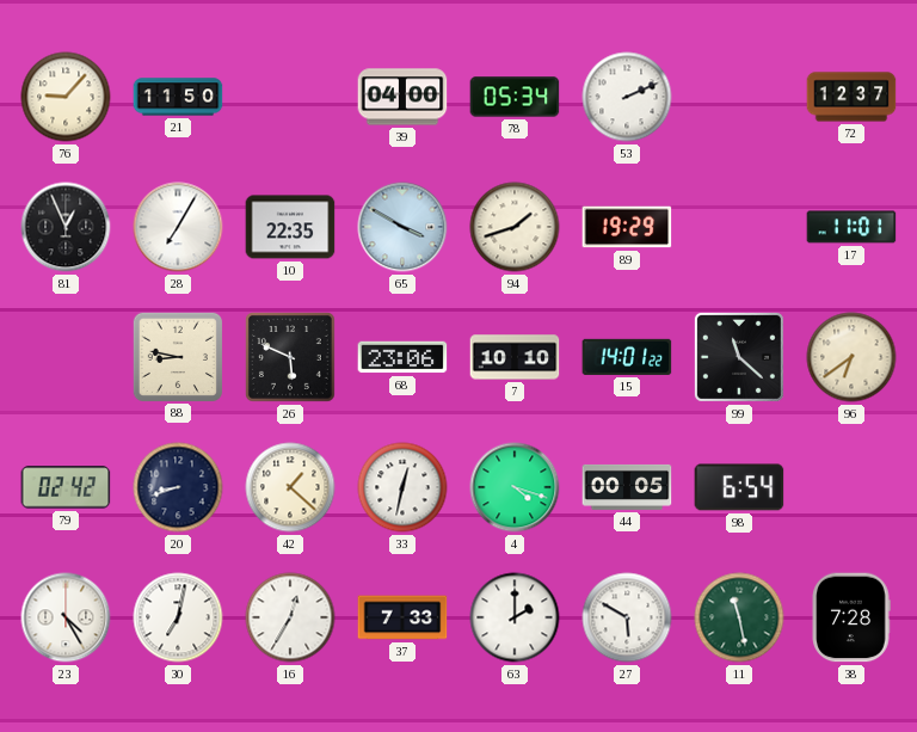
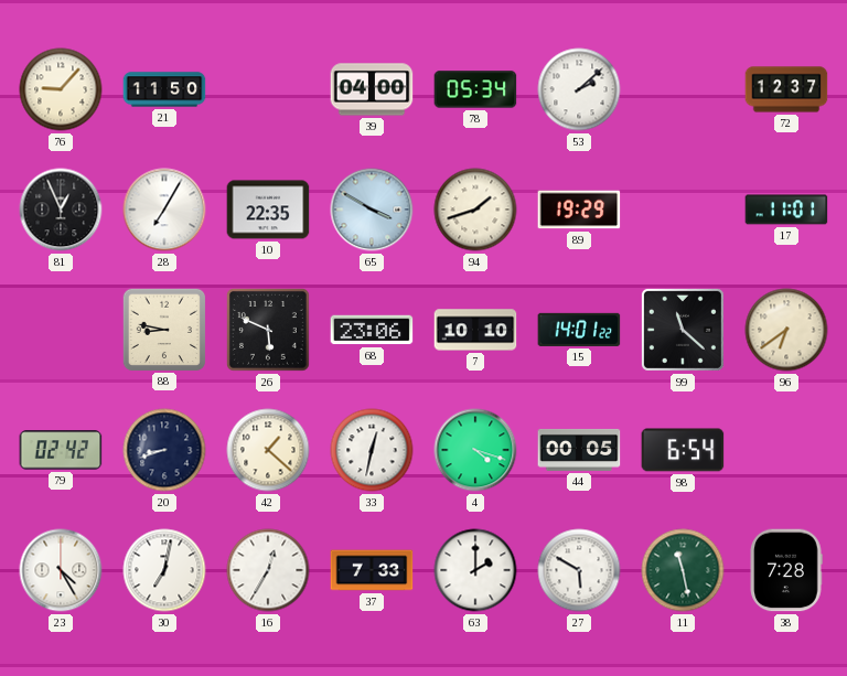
53: 2:11 -> 2:08 (579, 89)
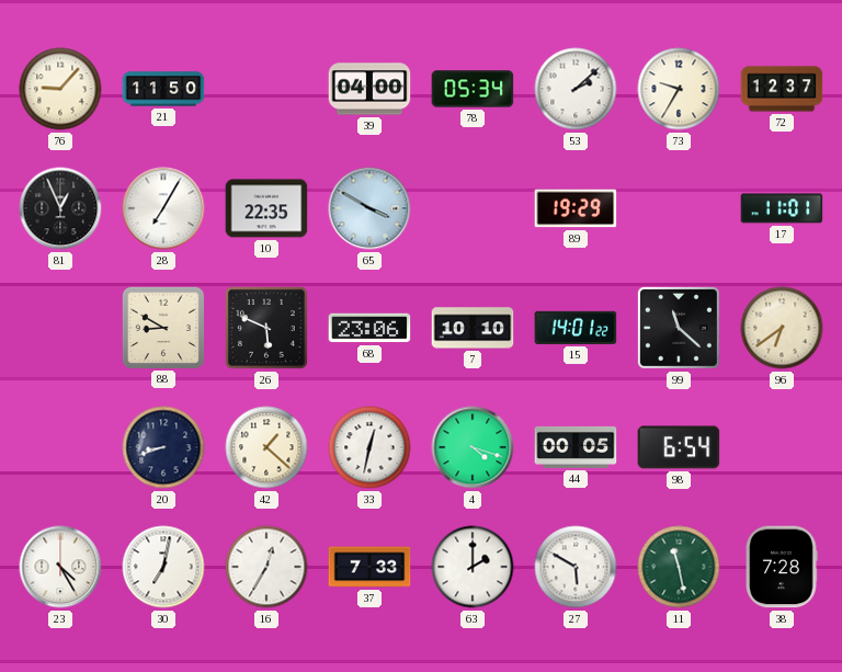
73: none -> 9:35 (679, 89)
94: 1:42 -> none (475, 210)
88: 8:47 -> 8:50 (162, 327)
79: 02:42 -> none (61, 450)
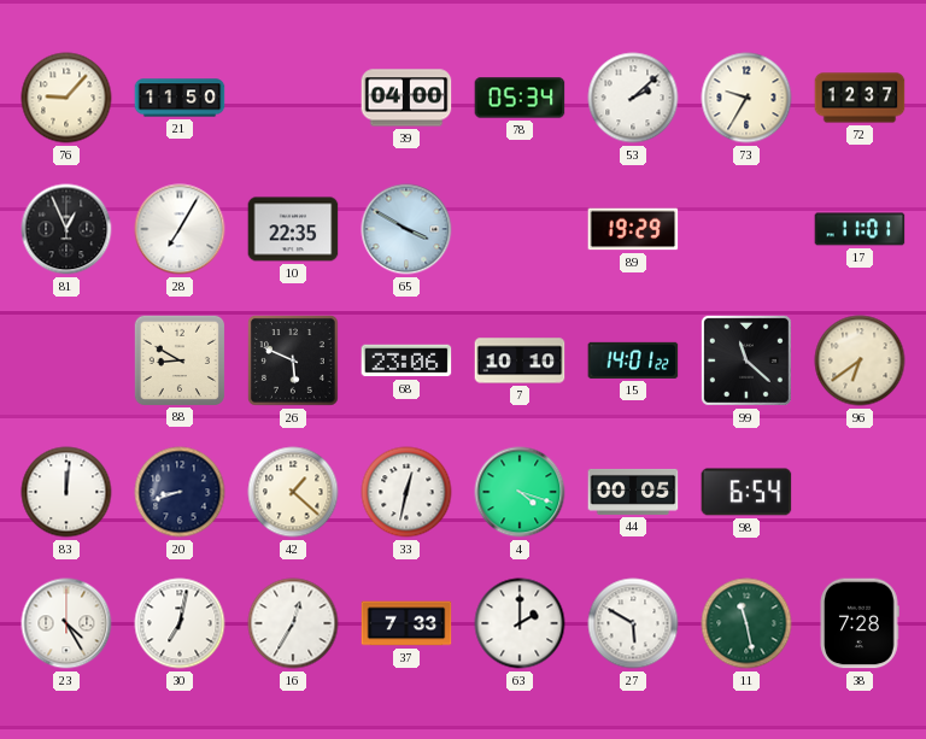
83: none -> 12:01 (66, 492)
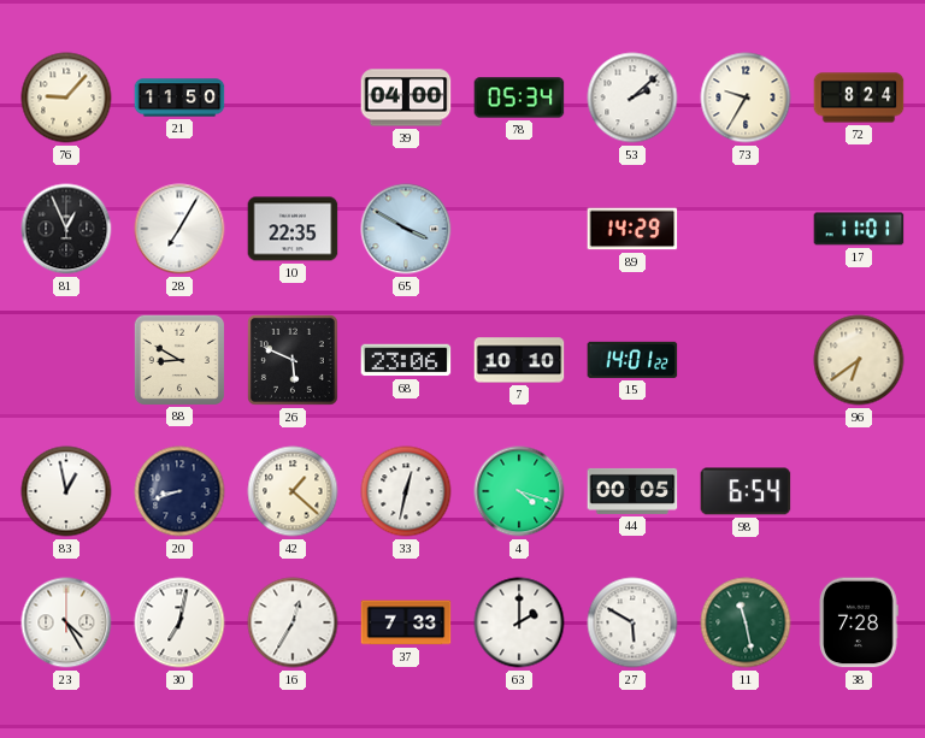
72: 12:37 -> 8:24 (859, 98)
89: 19:29 -> 14:29 (632, 229)
99: 11:22 -> none (746, 360)
83: 12:01 -> 12:58 (66, 491)
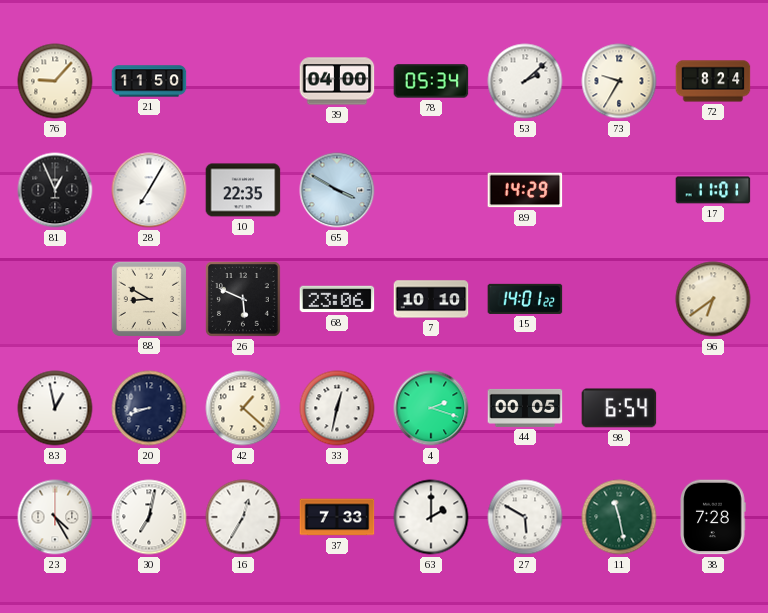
4: 4:18 -> 2:18 (431, 408)
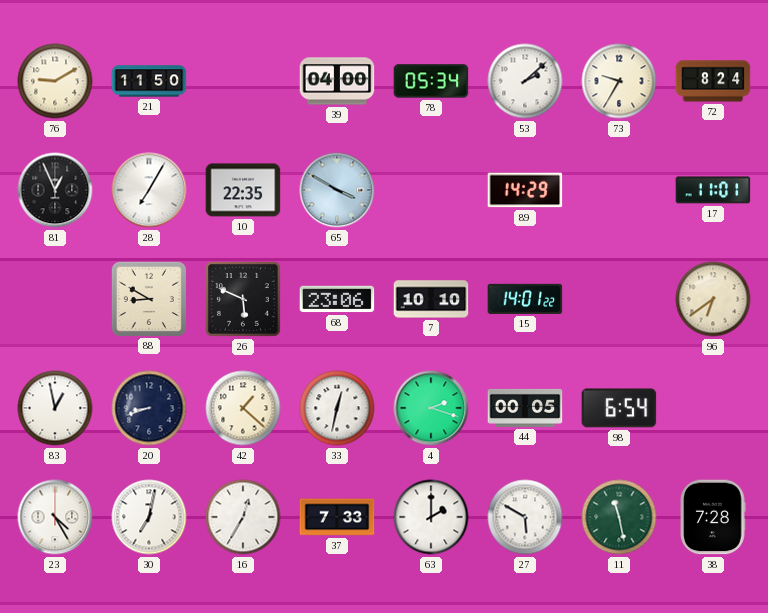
76: 9:07 -> 9:10 (55, 81)
